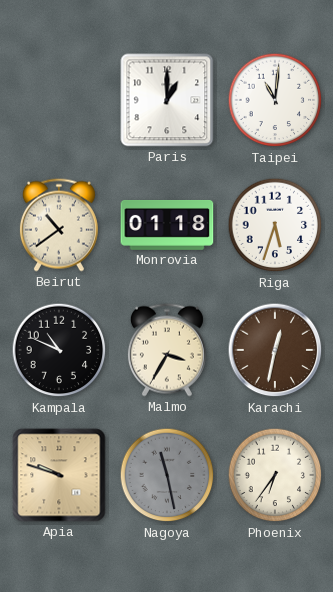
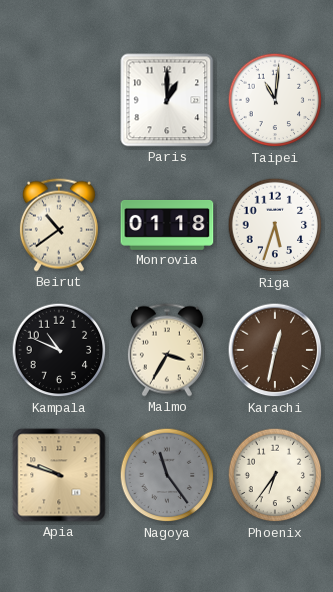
Nagoya: 11:28 -> 11:24 (167, 475)
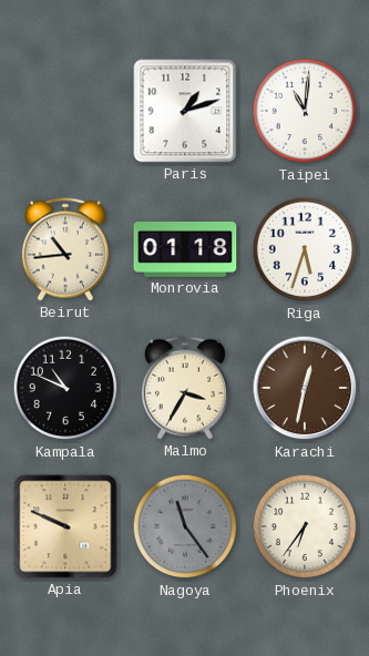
Paris: 1:00 -> 1:12 (185, 111)
Beirut: 10:39 -> 10:44 (65, 249)
Apia: 9:48 -> 9:49 (65, 526)
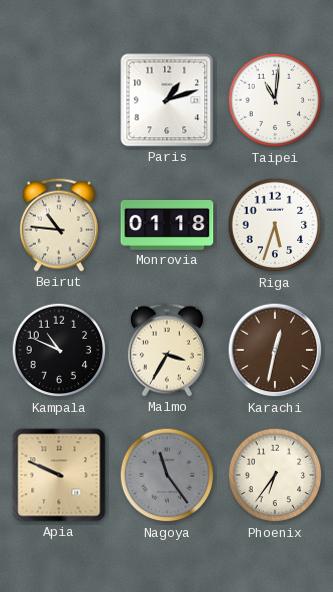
Beirut: 10:44 -> 10:46 (59, 225)
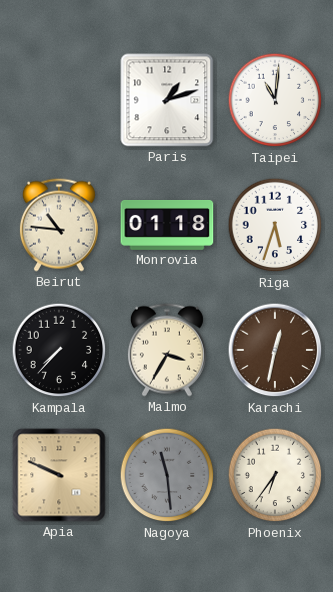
Kampala: 10:49 -> 7:37 (59, 350)
Nagoya: 11:24 -> 11:29 (167, 475)
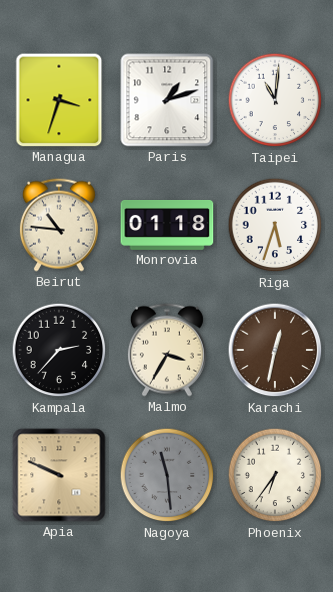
Managua: none -> 3:33 (59, 100)
Kampala: 7:37 -> 2:37 (59, 350)
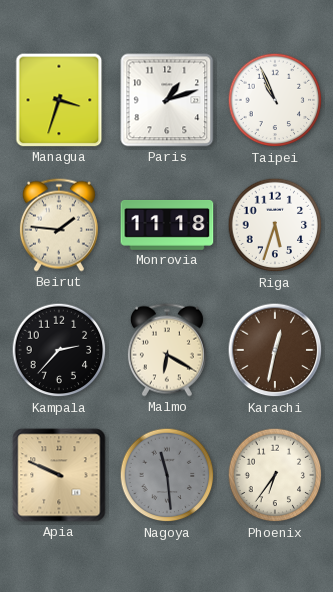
Taipei: 11:01 -> 10:56 (275, 100)
Beirut: 10:46 -> 1:46 (59, 225)
Monrovia: 01:18 -> 11:18 (167, 225)
Malmo: 3:35 -> 6:20 (167, 350)
